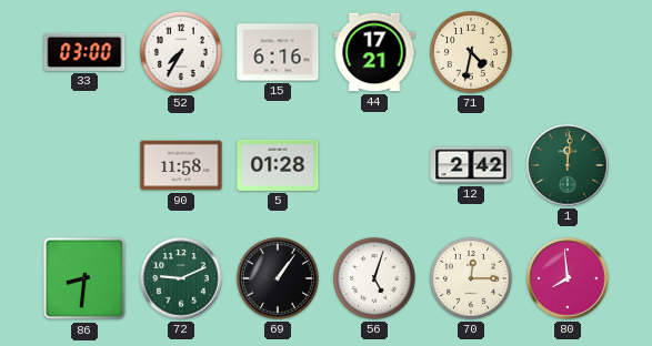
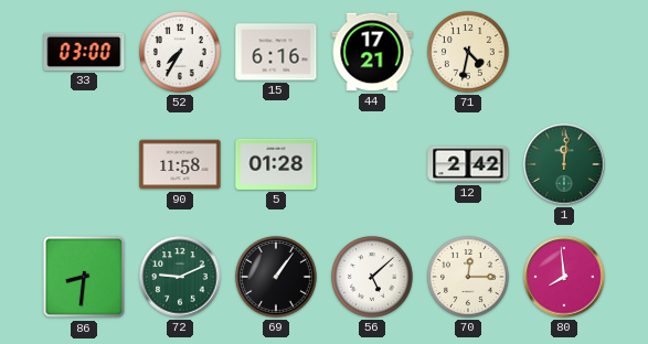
56: 5:03 -> 5:08 (372, 277)
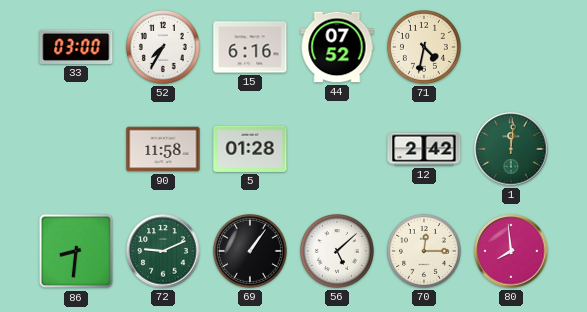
44: 17:21 -> 07:52 (337, 47)
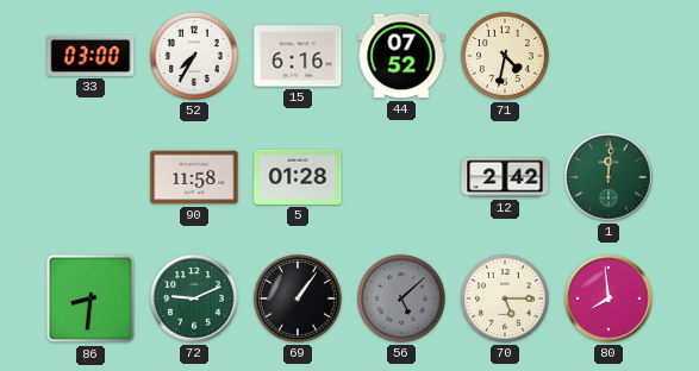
56 dial: white -> grey (401, 298)
70: 12:15 -> 5:15 (505, 298)
